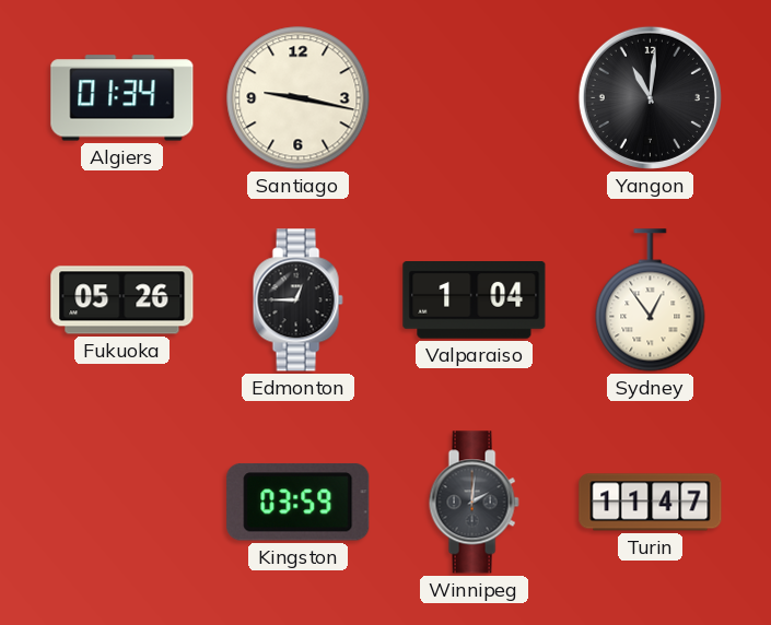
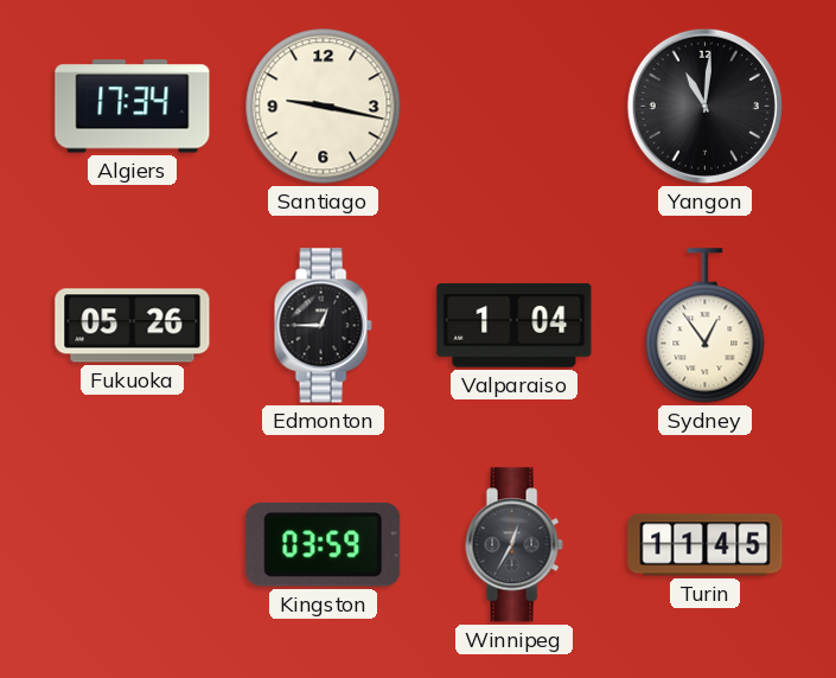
Algiers: 01:34 -> 17:34 (133, 107)
Winnipeg: 2:01 -> 12:35 (513, 545)
Turin: 11:47 -> 11:45 (706, 545)
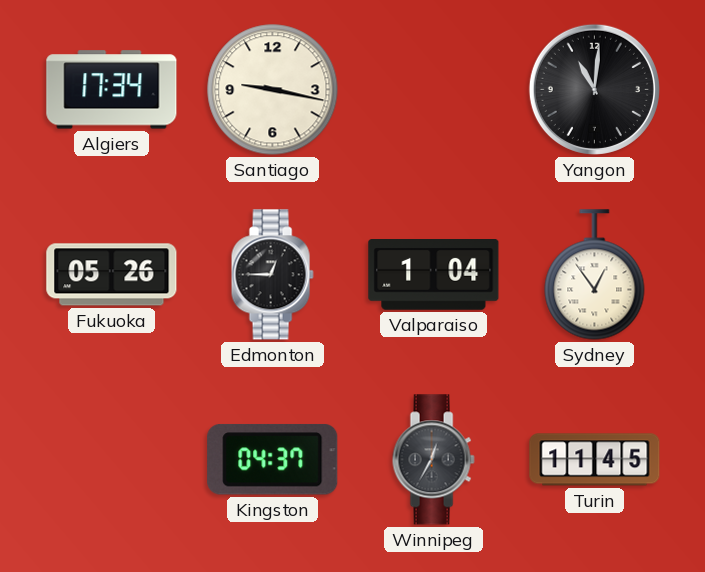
Kingston: 03:59 -> 04:37 (273, 459)
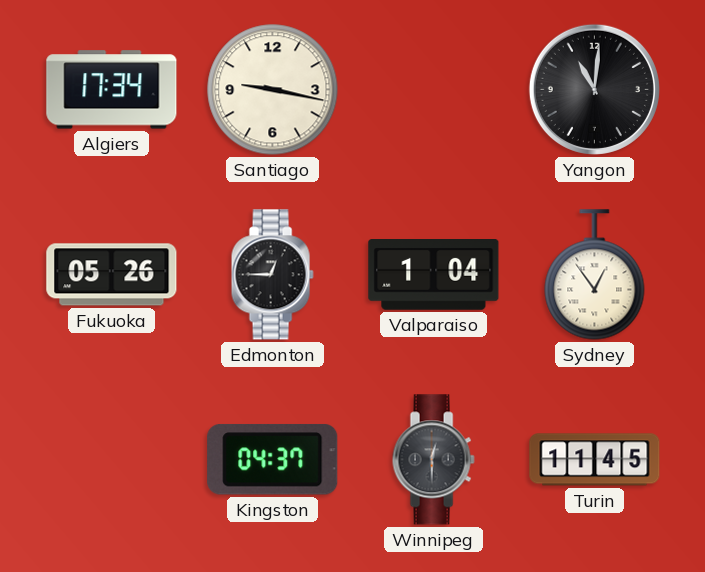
Winnipeg: 12:35 -> 12:30 (433, 460)
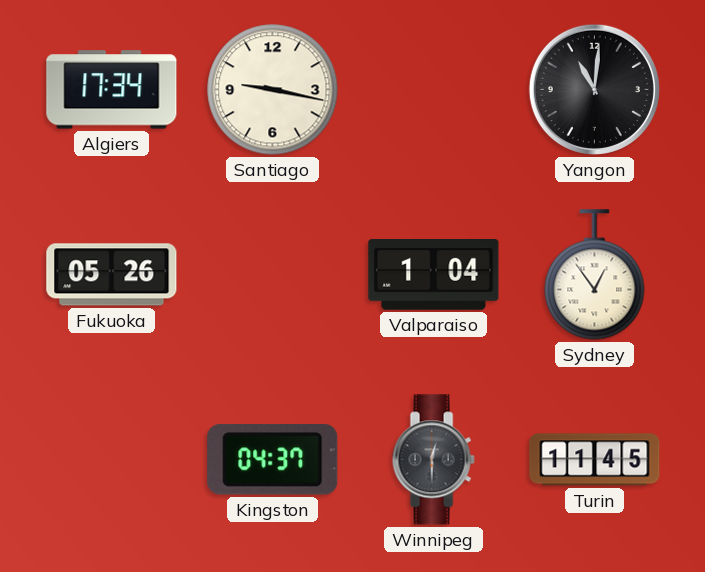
Edmonton: 12:45 -> none (272, 275)
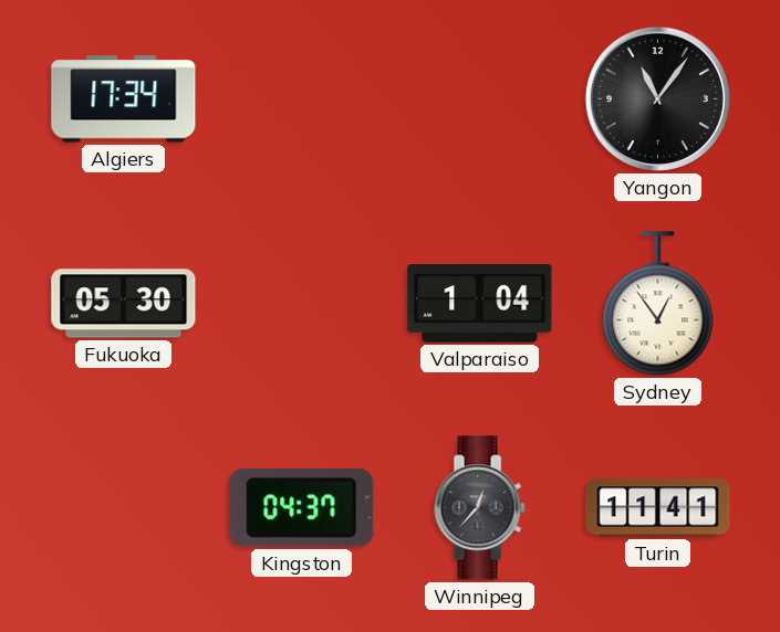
Santiago: 9:17 -> none (273, 90)
Yangon: 11:01 -> 11:06 (657, 98)
Fukuoka: 05:26 -> 05:30 (124, 304)
Winnipeg: 12:30 -> 12:37 (479, 508)
Turin: 11:45 -> 11:41 (658, 508)
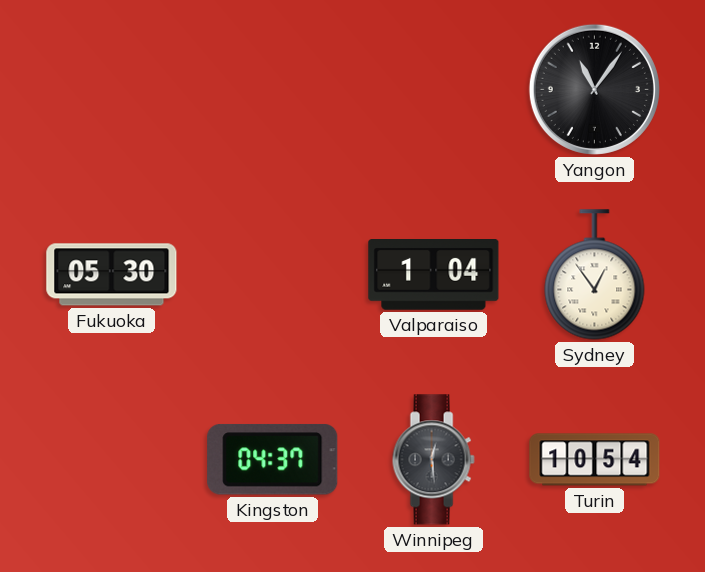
Algiers: 17:34 -> none (124, 99)
Winnipeg: 12:37 -> 12:29 (433, 460)
Turin: 11:41 -> 10:54 (595, 460)
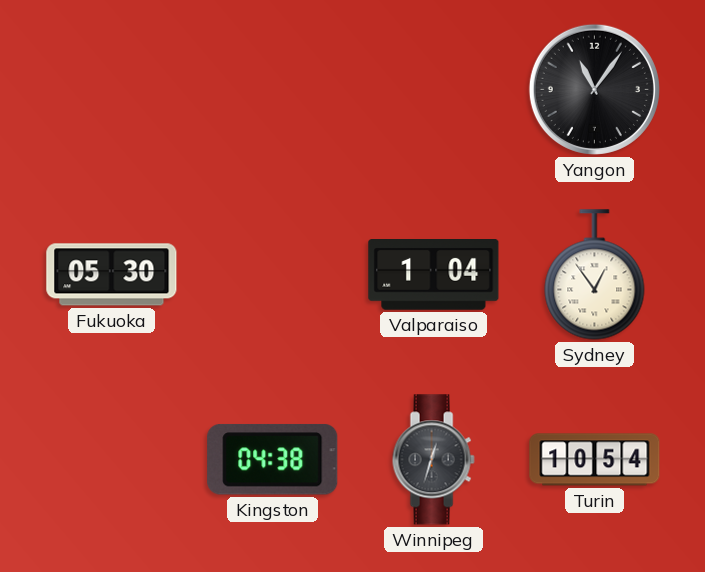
Kingston: 04:37 -> 04:38 (273, 459)
Winnipeg: 12:29 -> 12:33 (433, 460)
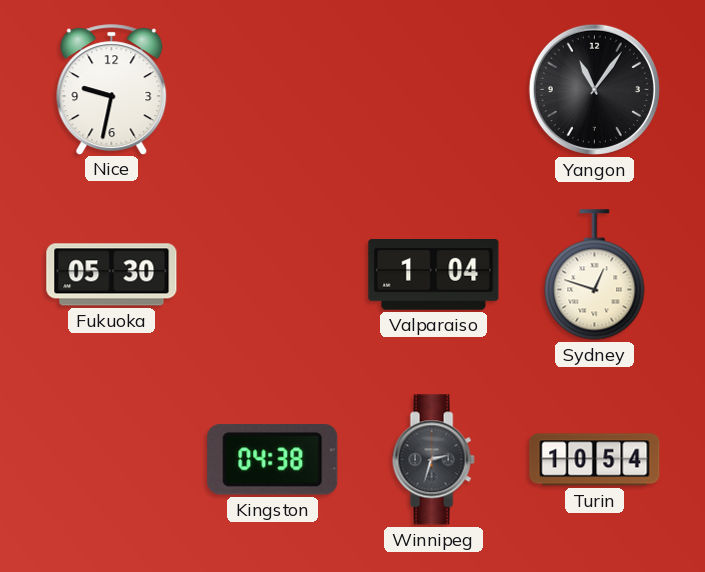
Nice: none -> 9:32 (112, 89)
Sydney: 12:54 -> 12:48 (595, 275)
Winnipeg: 12:33 -> 2:33 (433, 460)
